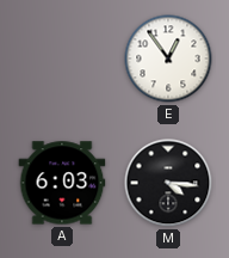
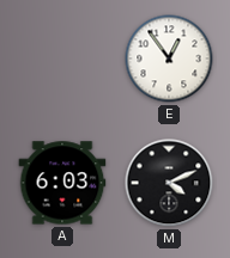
M: 4:16 -> 4:11 (169, 183)
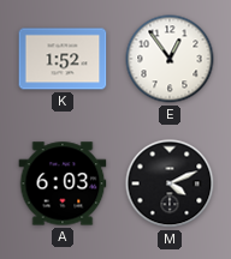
K: none -> 1:52 (63, 59)
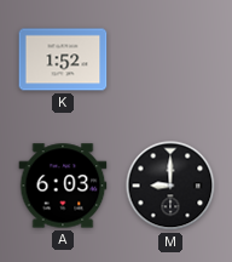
E: 12:54 -> none (170, 59)
M: 4:11 -> 9:00 (170, 186)
